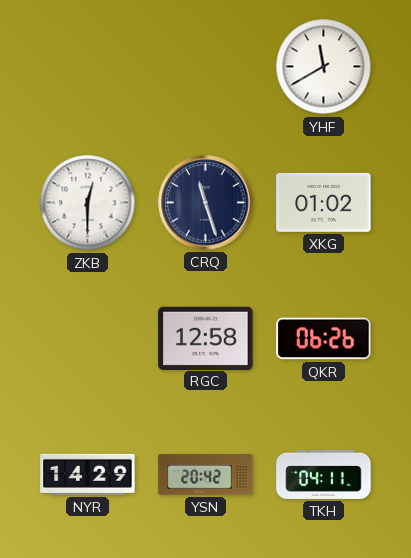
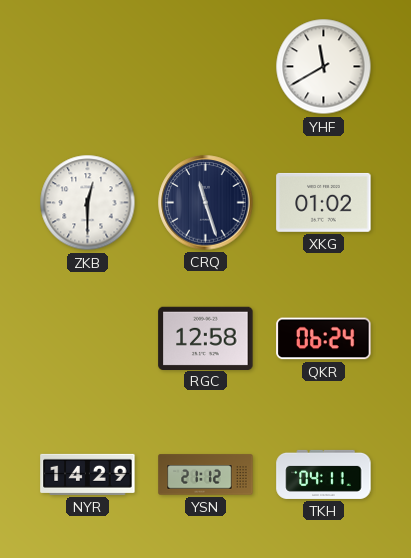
QKR: 06:26 -> 06:24 (324, 339)
YSN: 20:42 -> 21:12 (206, 475)
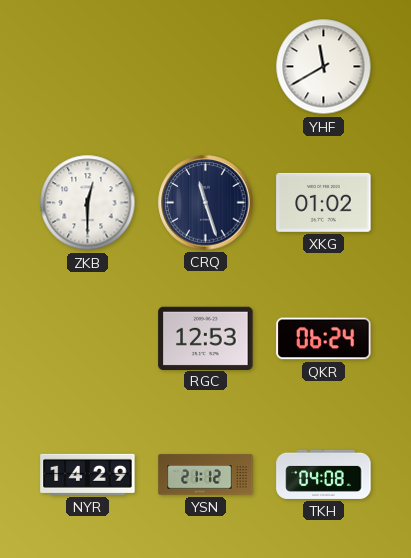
RGC: 12:58 -> 12:53 (206, 338)
TKH: 04:11 -> 04:08 (324, 474)
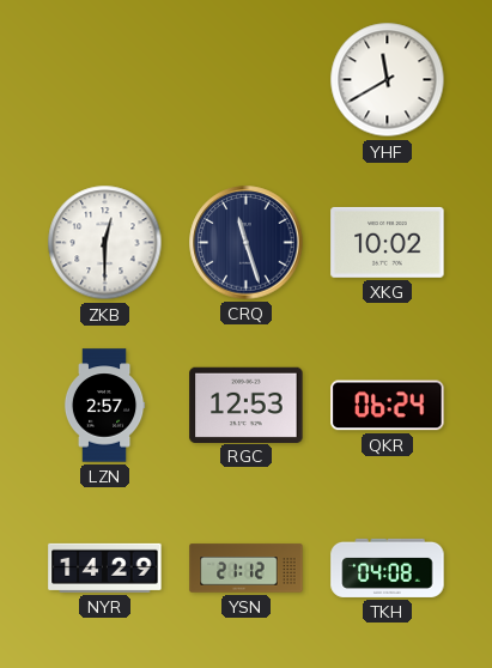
XKG: 01:02 -> 10:02 (388, 242)
LZN: none -> 2:57 (104, 406)
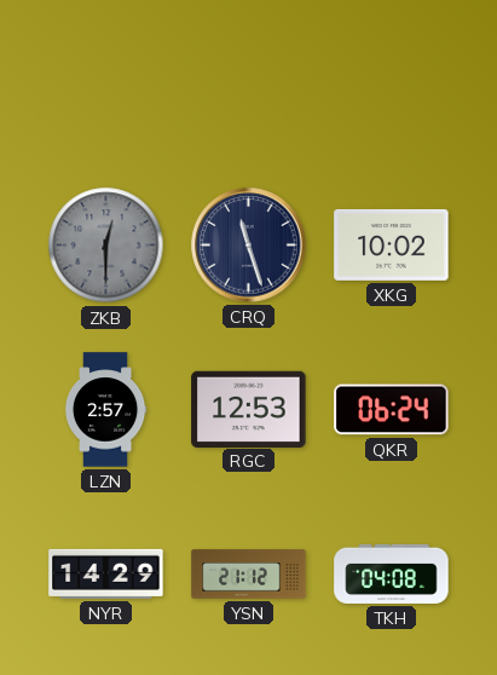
YHF: 11:40 -> none (388, 80)
ZKB dial: white -> grey (106, 246)
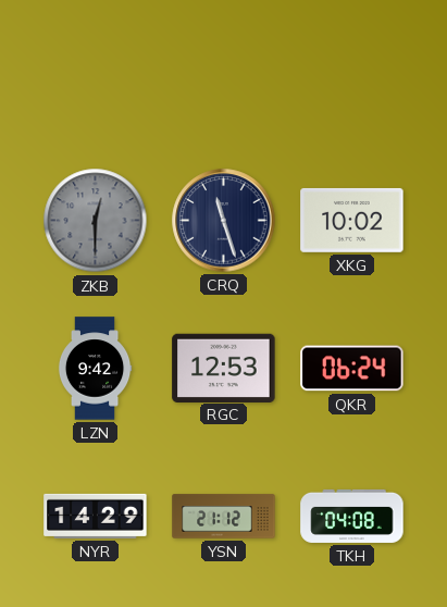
LZN: 2:57 -> 9:42 (95, 369)
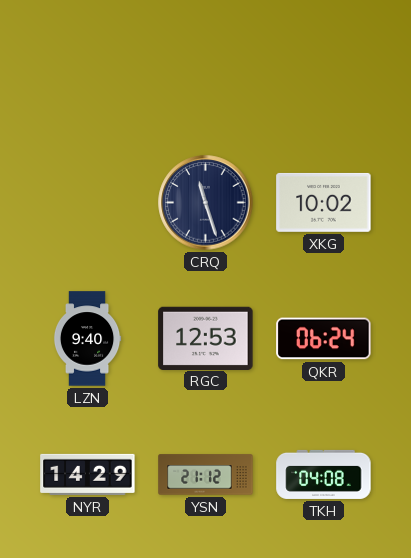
ZKB: 12:30 -> none (96, 221)
LZN: 9:42 -> 9:40 (87, 339)
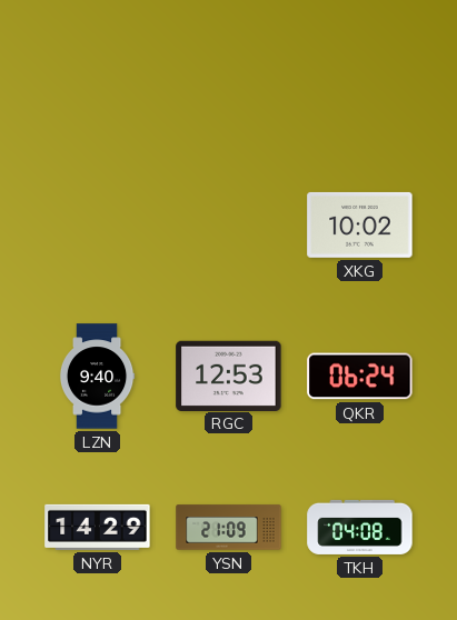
CRQ: 11:27 -> none (206, 203)
YSN: 21:12 -> 21:09 (229, 528)
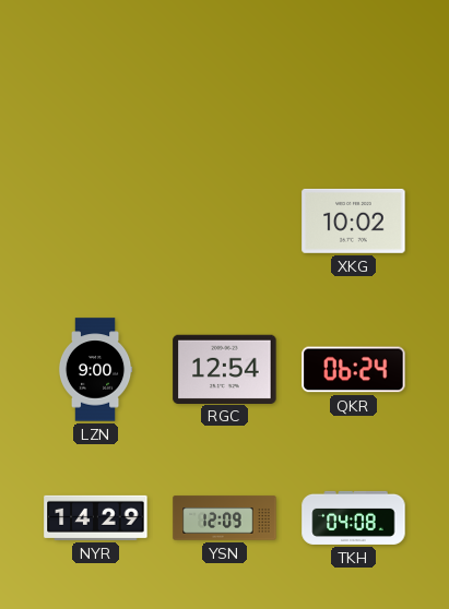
LZN: 9:40 -> 9:00 (95, 370)
RGC: 12:53 -> 12:54 (225, 369)
YSN: 21:09 -> 12:09 (225, 518)
